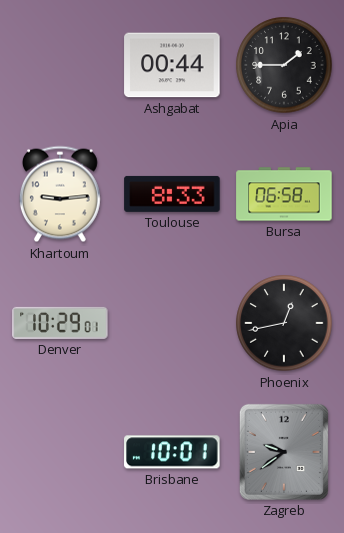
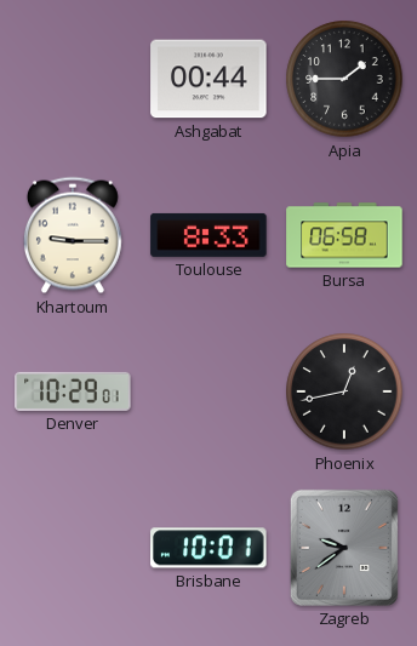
Khartoum: 9:14 -> 9:15 (73, 235)
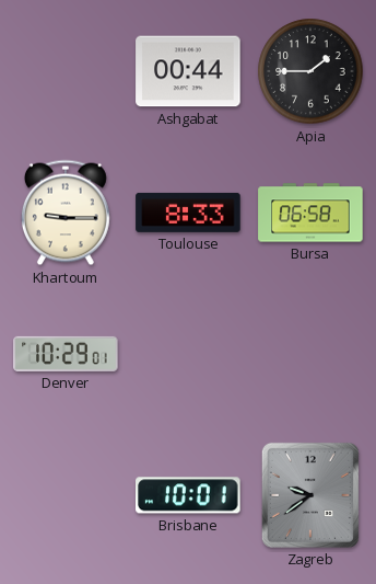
Phoenix: 12:43 -> none (344, 391)
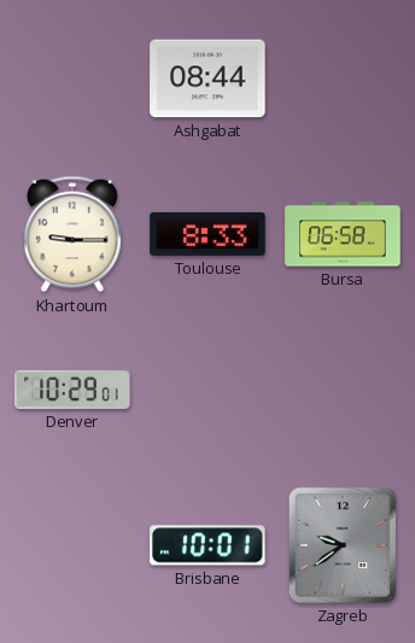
Ashgabat: 00:44 -> 08:44 (207, 78)
Apia: 1:45 -> none (310, 71)
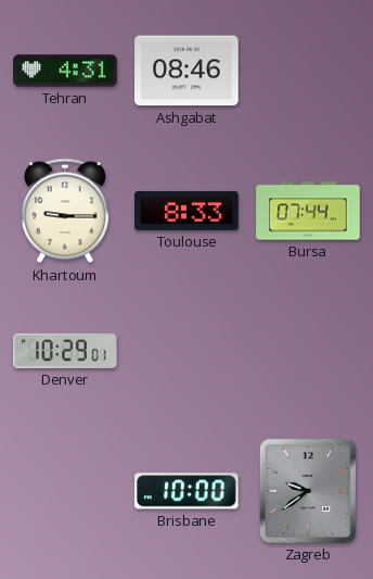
Tehran: none -> 4:31 (65, 71)
Ashgabat: 08:44 -> 08:46 (186, 71)
Bursa: 06:58 -> 07:44 (308, 211)
Brisbane: 10:01 -> 10:00 (186, 491)
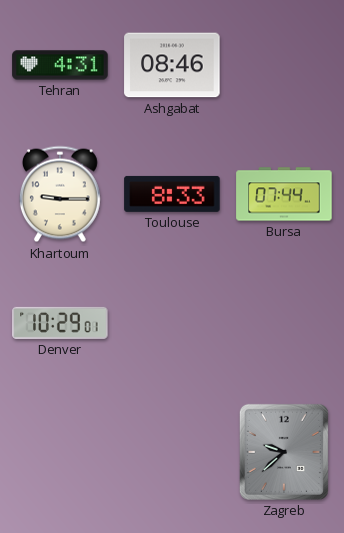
Brisbane: 10:00 -> none (186, 491)
Zagreb: 9:39 -> 9:38 (284, 452)
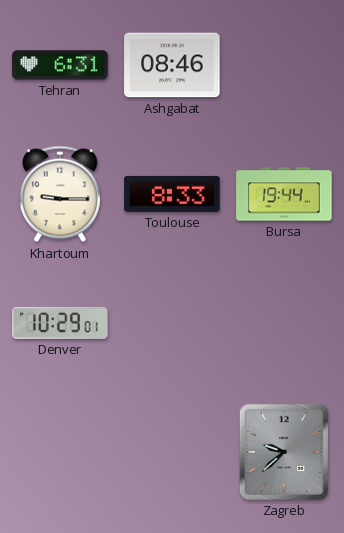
Tehran: 4:31 -> 6:31 (60, 65)
Bursa: 07:44 -> 19:44 (284, 194)
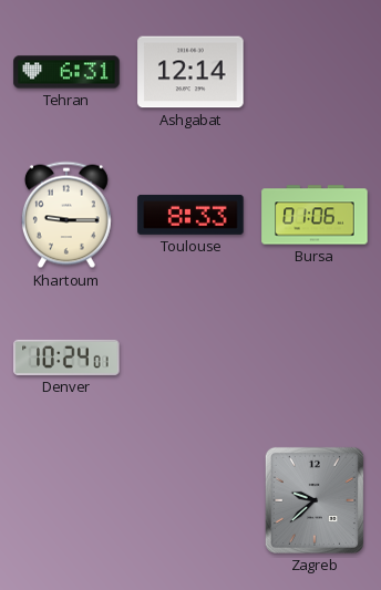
Ashgabat: 08:46 -> 12:14 (190, 72)
Bursa: 19:44 -> 01:06 (315, 215)
Denver: 10:29 -> 10:24 (66, 358)
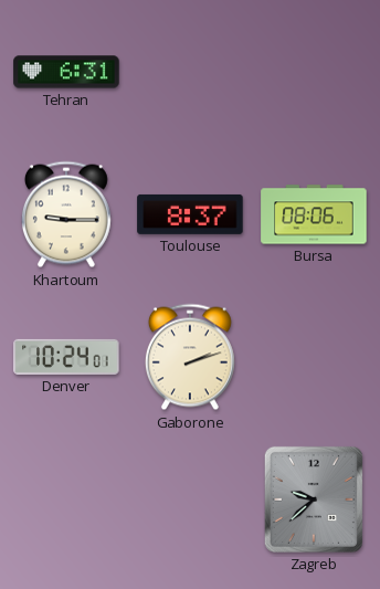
Ashgabat: 12:14 -> none (190, 72)
Toulouse: 8:33 -> 8:37 (190, 214)
Bursa: 01:06 -> 08:06 (314, 214)
Gaborone: none -> 2:12 (190, 357)
